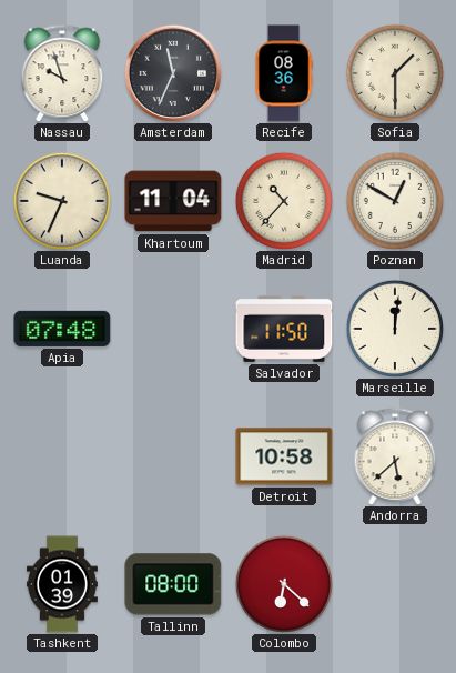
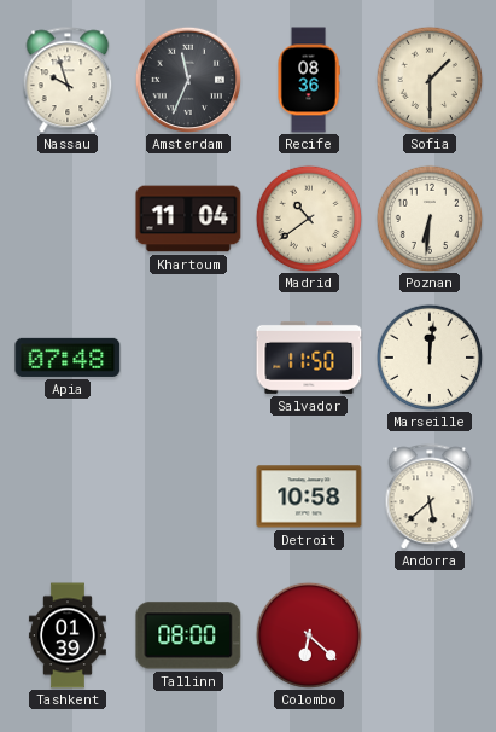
Luanda: 9:34 -> none (61, 200)
Madrid: 10:37 -> 10:39 (308, 217)
Poznan: 12:50 -> 6:31 (428, 217)
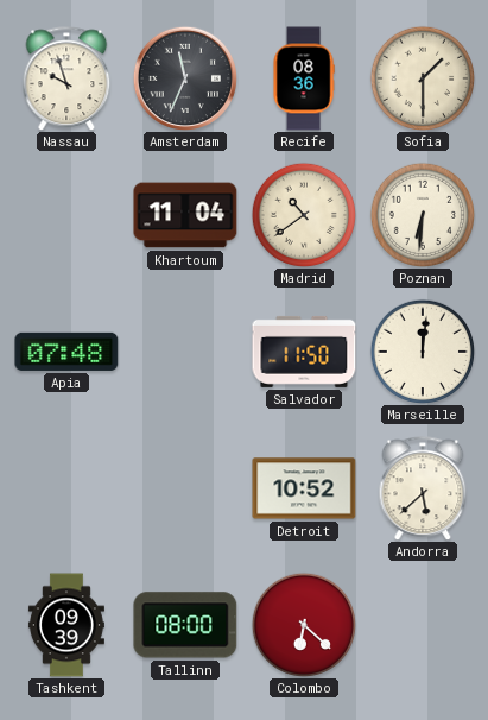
Detroit: 10:58 -> 10:52 (304, 488)
Tashkent: 01:39 -> 09:39 (66, 625)
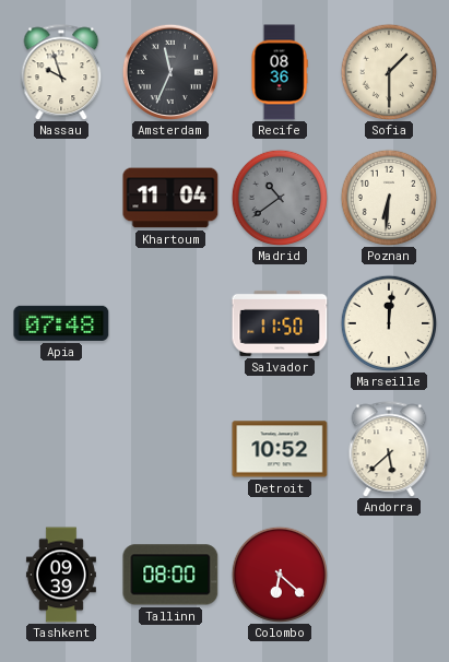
Madrid dial: cream -> grey (279, 197)
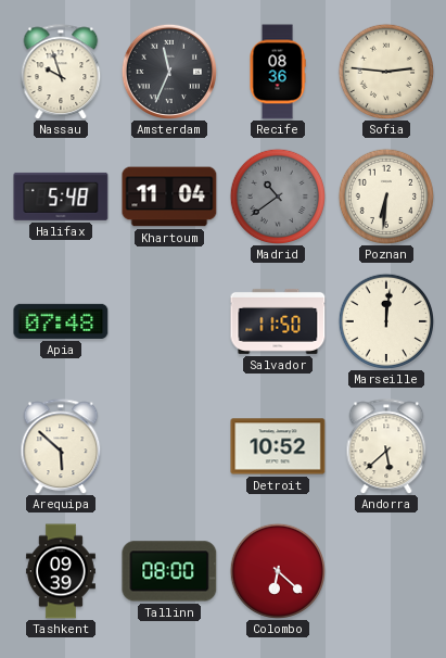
Sofia: 1:30 -> 2:46 (385, 71)
Halifax: none -> 5:48 (61, 197)
Arequipa: none -> 5:52 (61, 446)
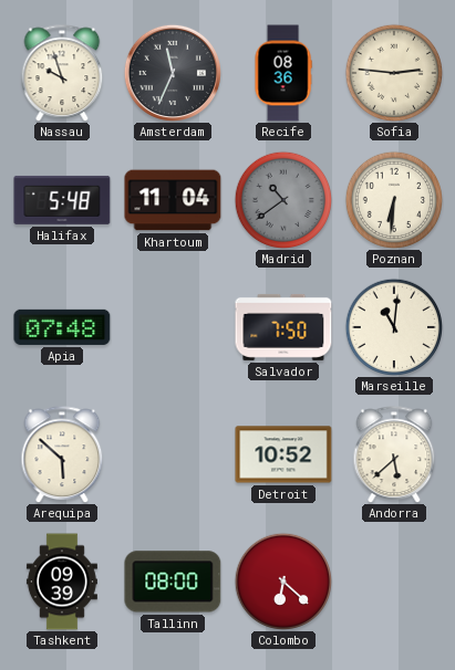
Salvador: 11:50 -> 7:50 (283, 327)
Marseille: 12:01 -> 11:01 (393, 326)
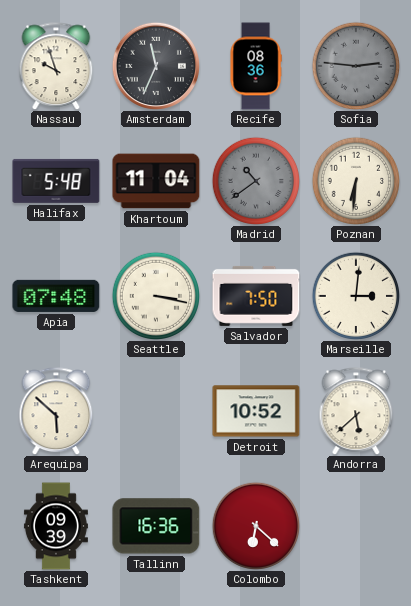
Sofia dial: cream -> grey (355, 65)
Seattle: none -> 3:17 (155, 295)
Marseille: 11:01 -> 3:01 (355, 295)
Tallinn: 08:00 -> 16:36 (156, 526)
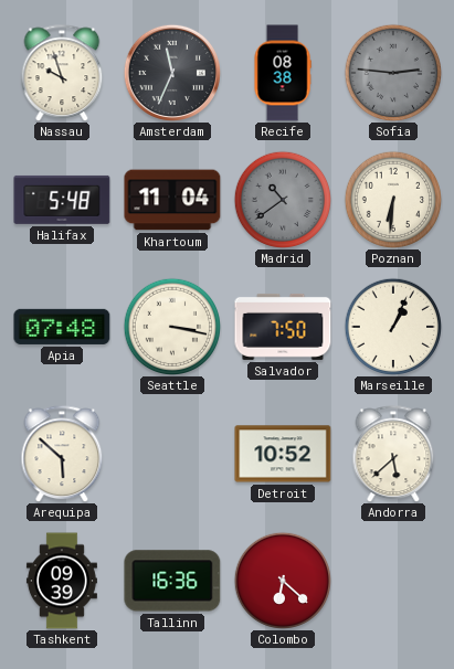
Recife: 08:36 -> 08:38 (283, 73)
Marseille: 3:01 -> 1:04 (392, 326)
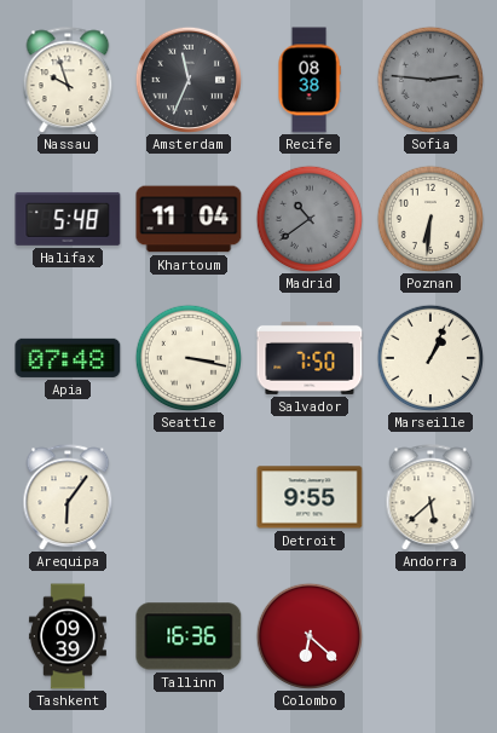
Arequipa: 5:52 -> 6:06 (68, 497)
Detroit: 10:52 -> 9:55 (310, 497)
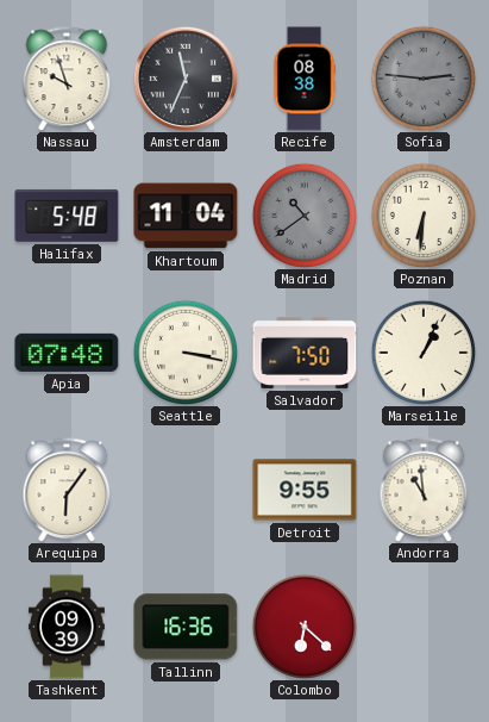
Andorra: 5:38 -> 10:59 (424, 490)
